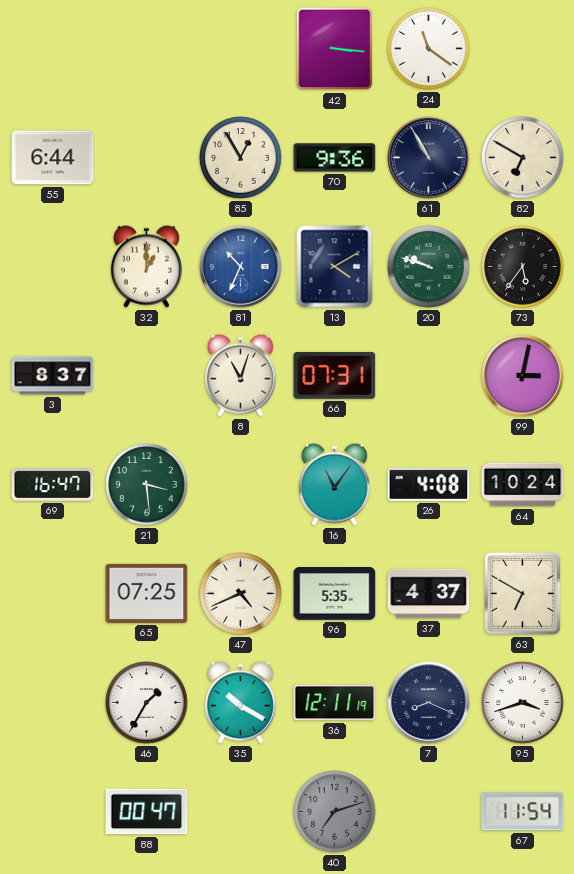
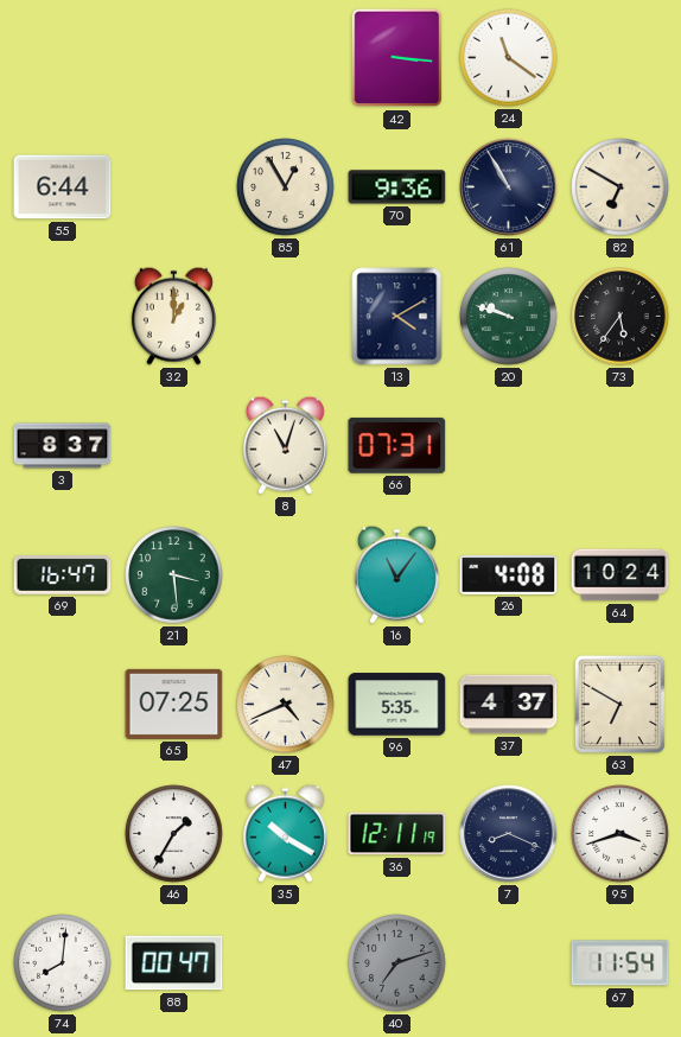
81: 10:34 -> none (241, 267)
99: 3:02 -> none (523, 376)
74: none -> 8:01 (63, 963)
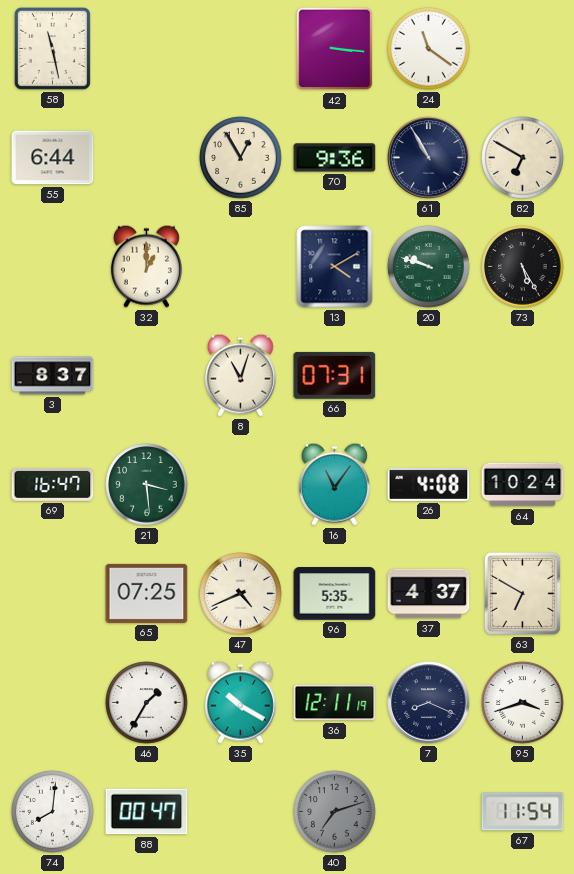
58: none -> 11:28 (52, 48)
73: 5:36 -> 5:25 (523, 267)
